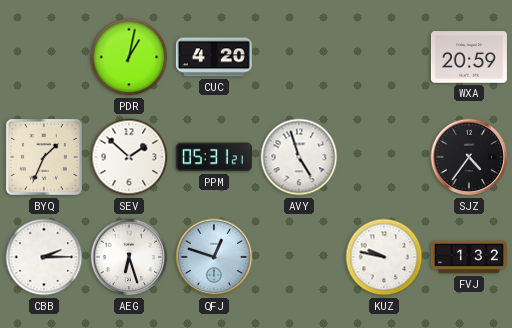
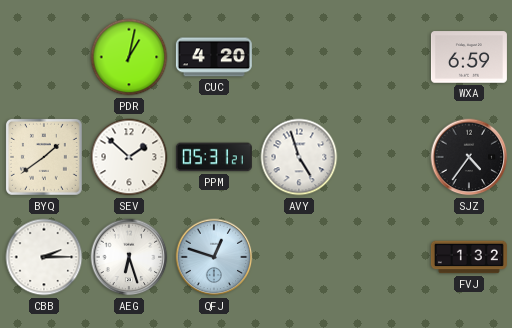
WXA: 20:59 -> 6:59 (469, 57)
BYQ: 1:34 -> 1:39 (44, 157)
KUZ: 9:47 -> none (384, 257)
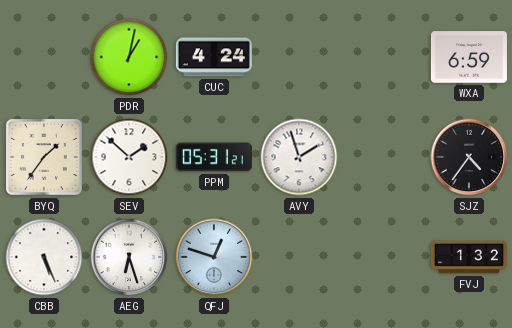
CUC: 4:20 -> 4:24 (214, 57)
BYQ: 1:39 -> 1:36 (44, 157)
AVY: 4:57 -> 1:57 (299, 157)
CBB: 2:15 -> 5:26 (44, 257)
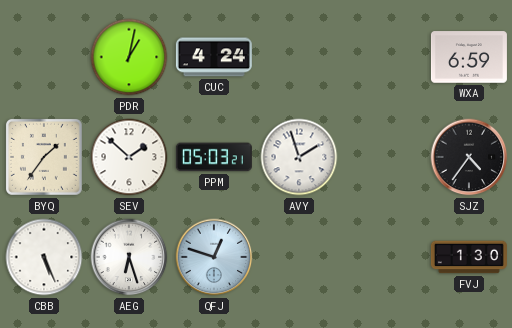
PPM: 05:31 -> 05:03 (214, 157)
FVJ: 1:32 -> 1:30 (469, 257)
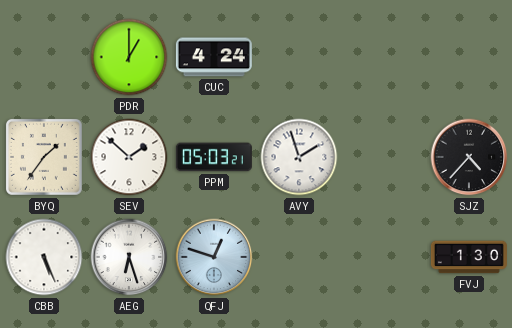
PDR: 1:02 -> 1:00 (129, 57)
WXA: 6:59 -> none (469, 57)
SJZ: 4:36 -> 4:37 (469, 157)
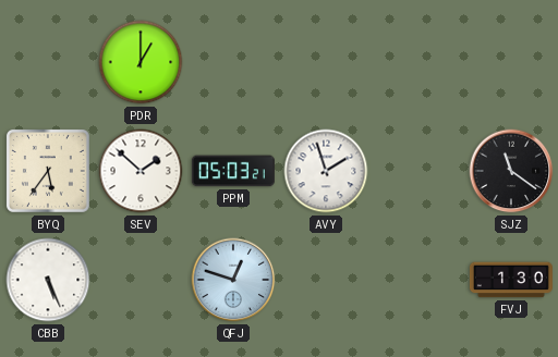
CUC: 4:24 -> none (214, 57)
BYQ: 1:36 -> 5:36 (48, 171)
SJZ: 4:37 -> 11:21 (511, 171)
AEG: 6:27 -> none (129, 257)
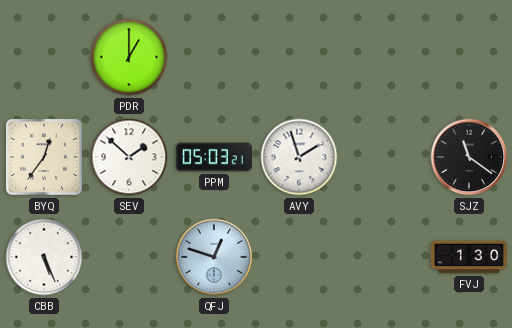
BYQ: 5:36 -> 12:36 (44, 157)
